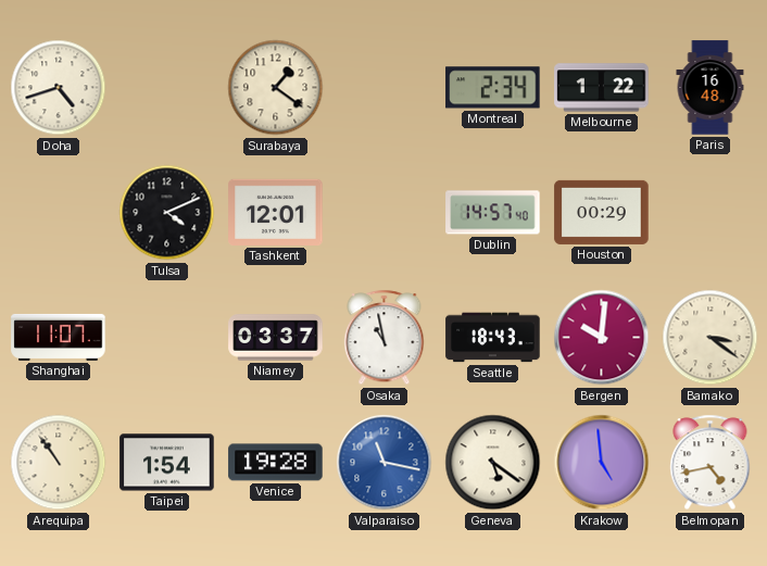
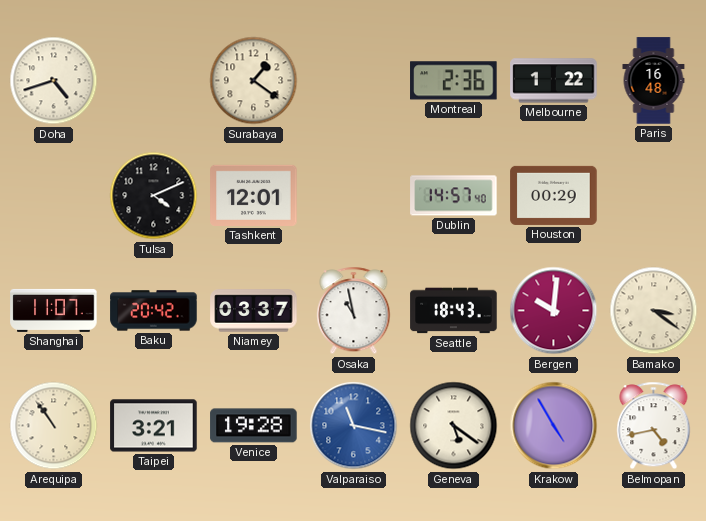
Montreal: 2:34 -> 2:36 (454, 81)
Baku: none -> 20:42 (154, 311)
Taipei: 1:54 -> 3:21 (154, 426)
Krakow: 4:59 -> 4:55 (554, 426)
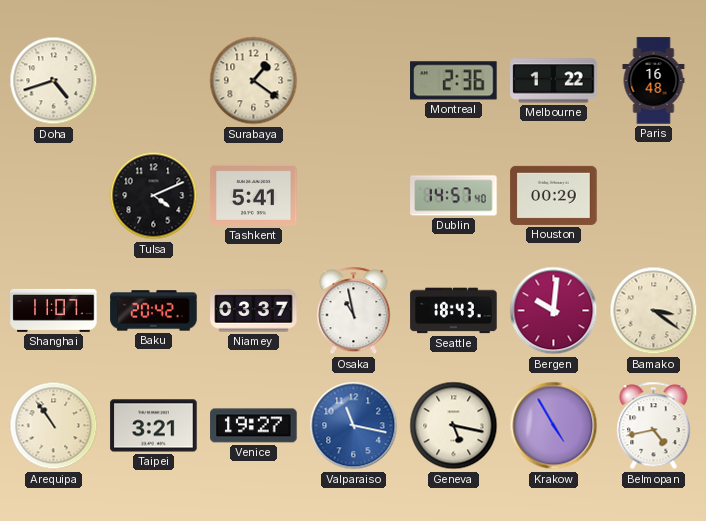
Tashkent: 12:01 -> 5:41 (254, 195)
Venice: 19:28 -> 19:27 (254, 426)
Geneva: 5:21 -> 5:17 (454, 426)
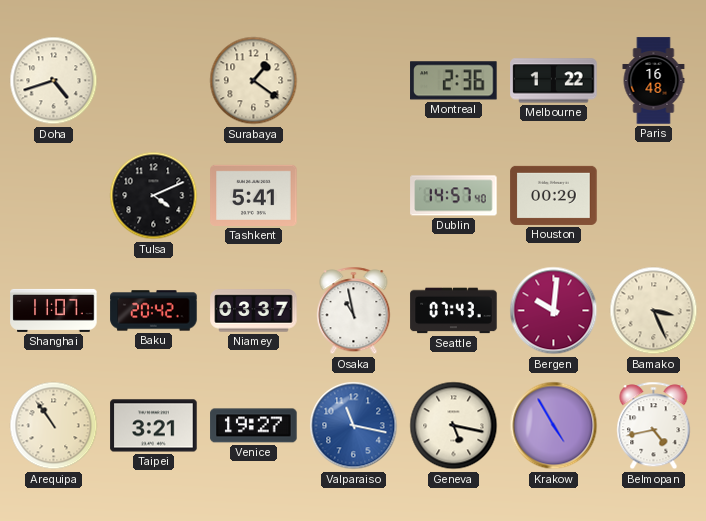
Seattle: 18:43 -> 07:43 (454, 311)
Bamako: 3:21 -> 3:26 (654, 311)
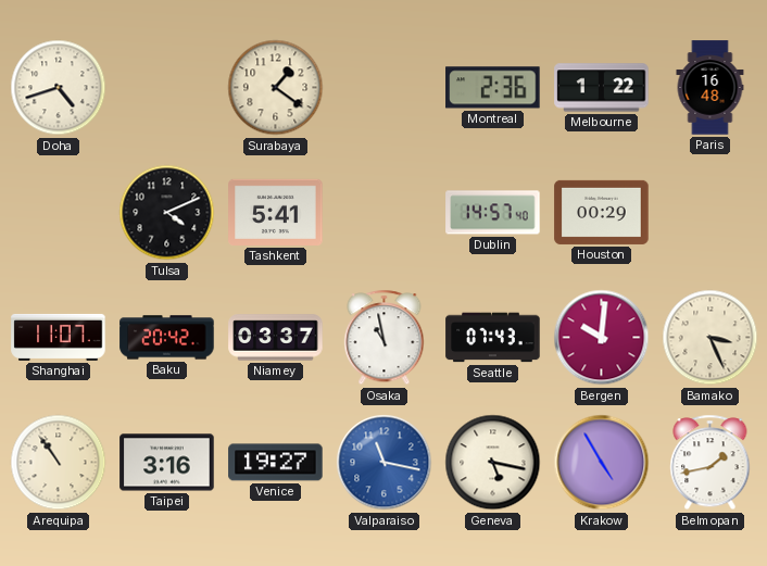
Taipei: 3:21 -> 3:16 (167, 463)
Belmopan: 4:43 -> 1:43 (711, 463)
